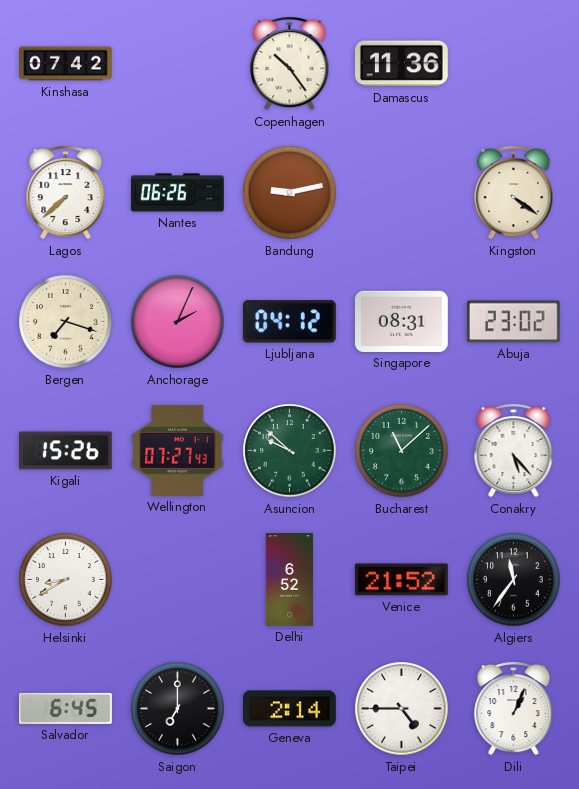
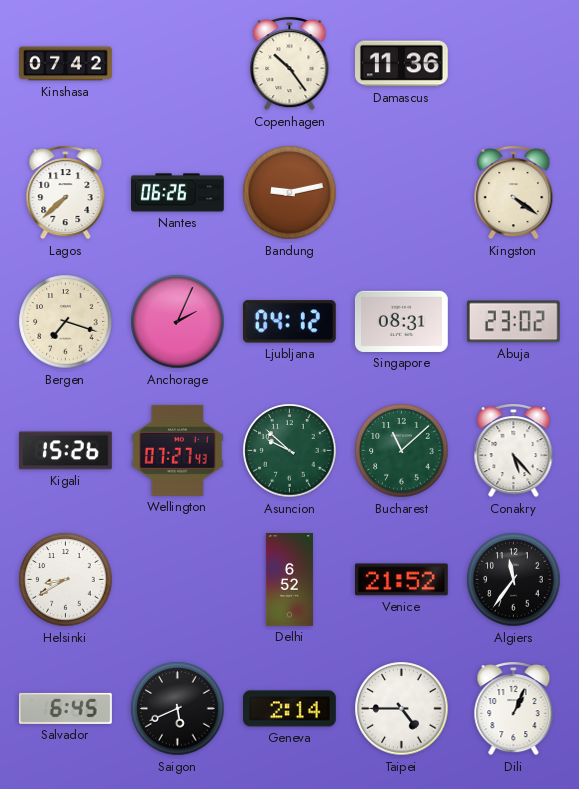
Saigon: 7:00 -> 5:41 (178, 709)
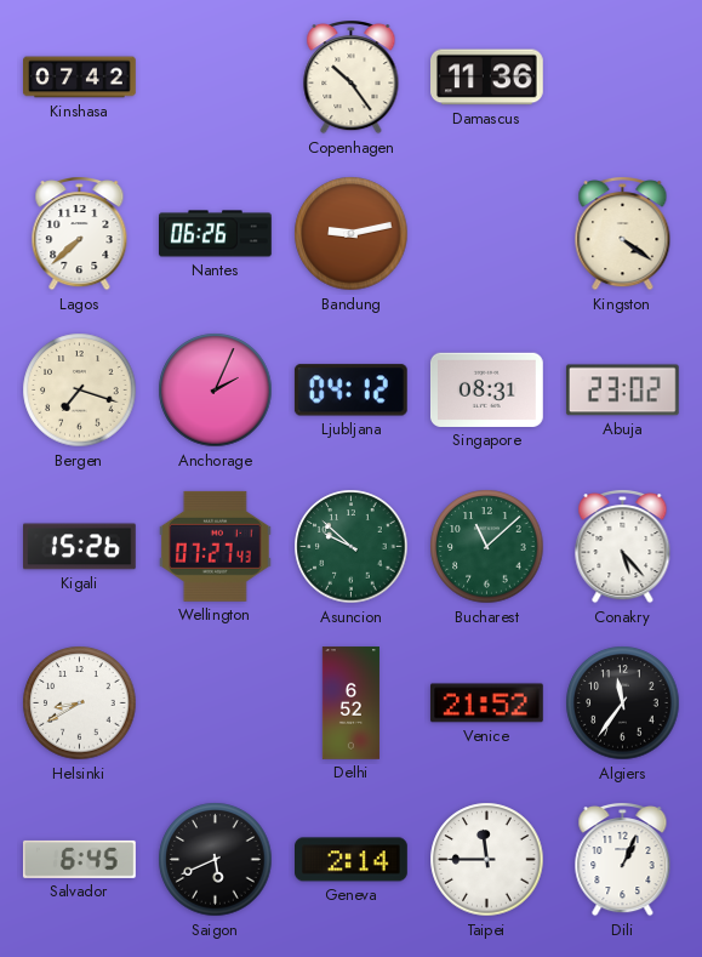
Taipei: 4:45 -> 11:45 (487, 860)
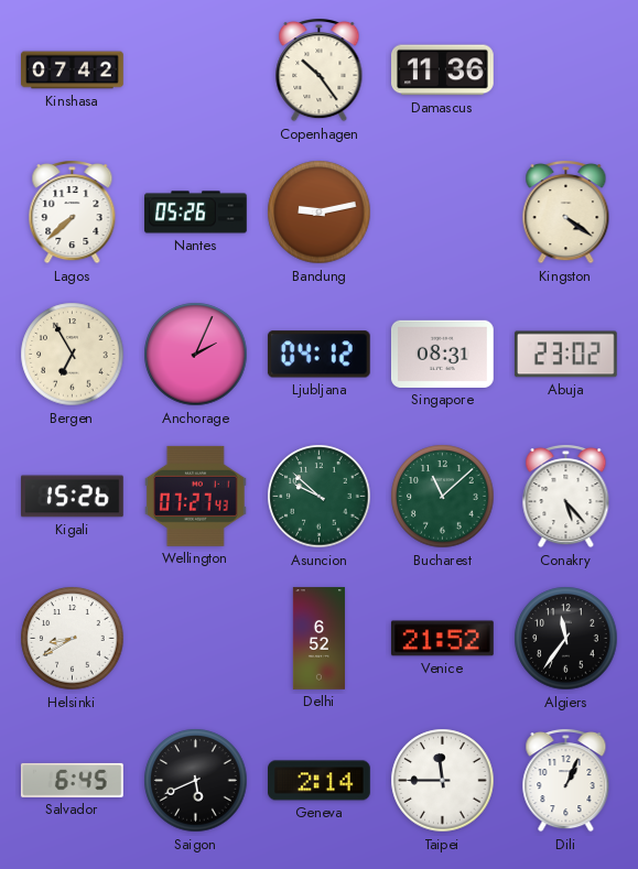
Nantes: 06:26 -> 05:26 (196, 213)
Bergen: 7:18 -> 6:55 (73, 355)
